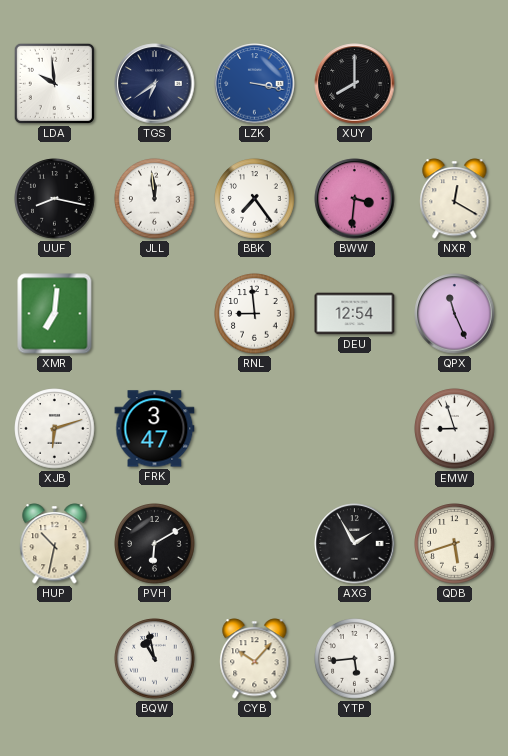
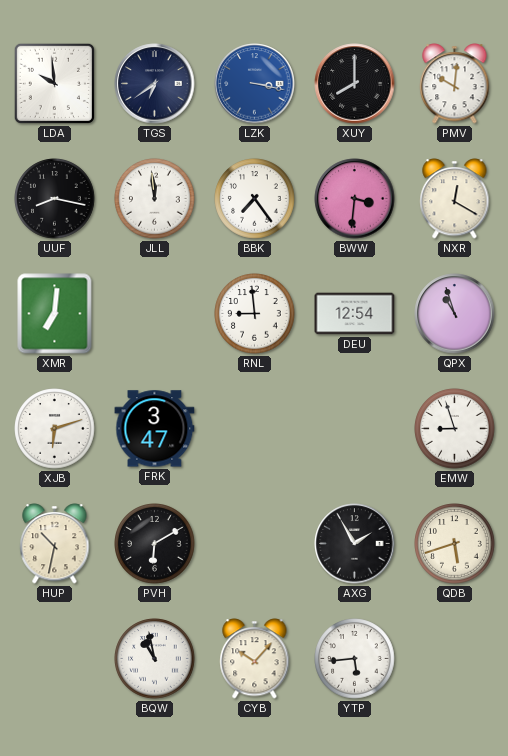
PMV: none -> 10:01 (455, 84)
QPX: 11:26 -> 10:57 (455, 314)
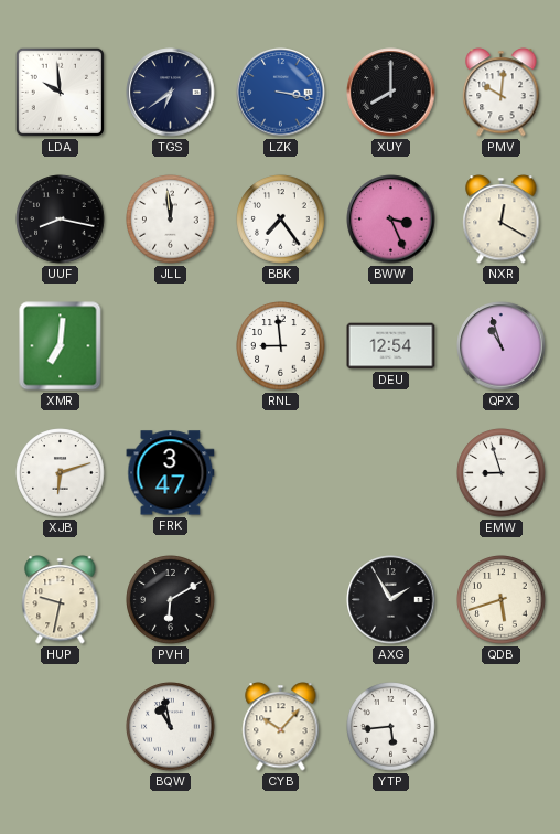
BWW: 3:31 -> 3:26 (391, 220)
HUP: 10:32 -> 9:32 (61, 600)
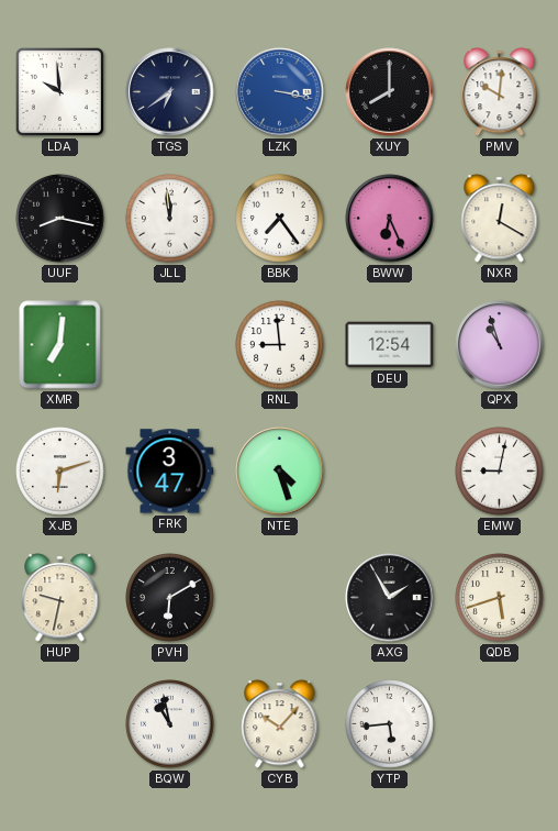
BWW: 3:26 -> 6:26 (390, 219)
NTE: none -> 4:27 (280, 472)
EMW: 8:57 -> 9:02 (500, 472)
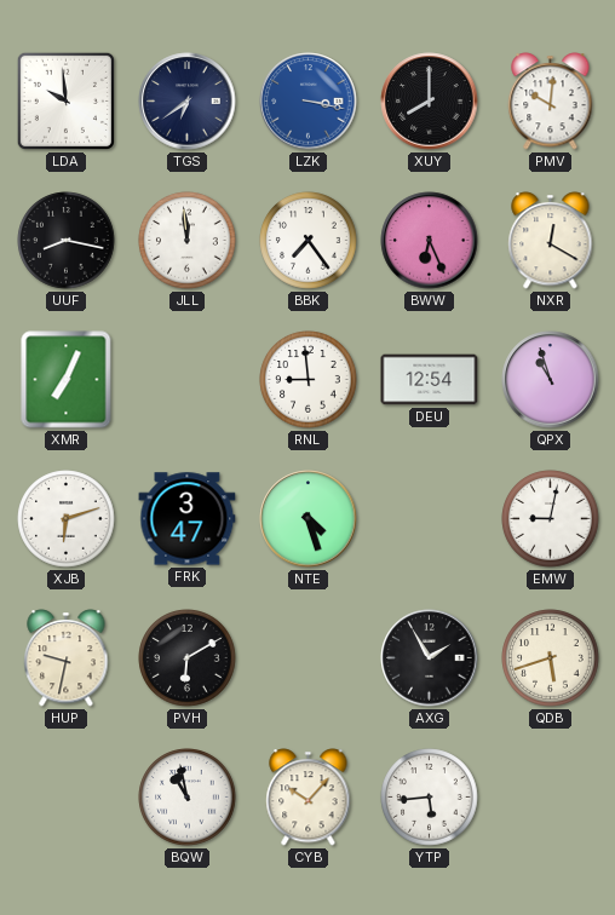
XMR: 7:01 -> 7:04 (67, 380)
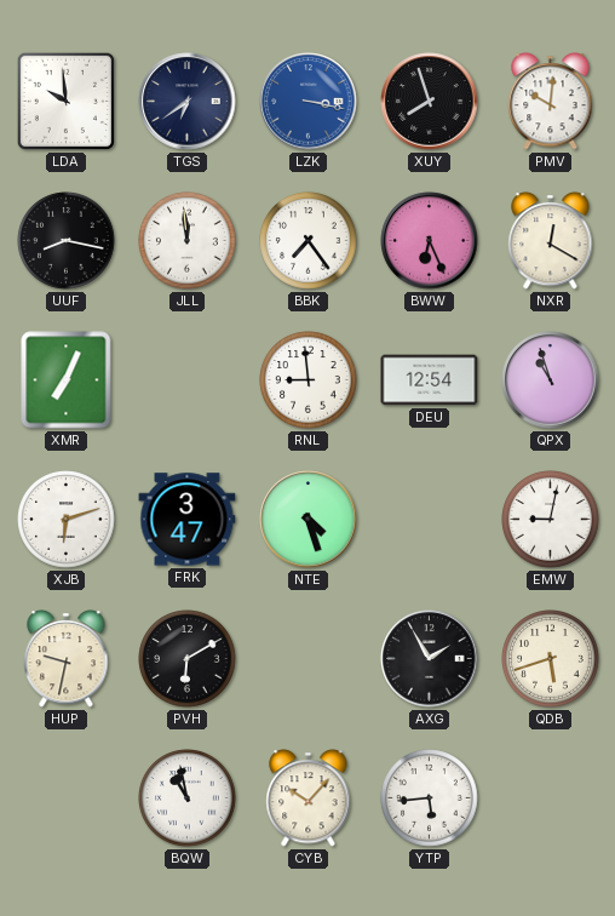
XUY: 8:00 -> 7:57 (430, 102)
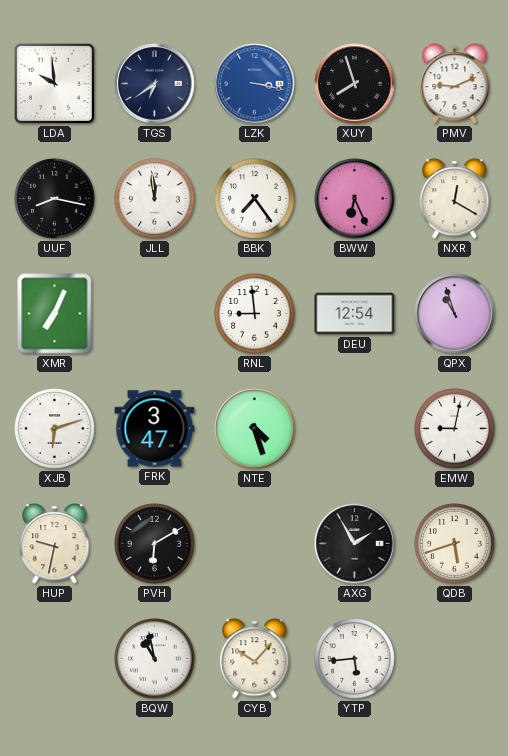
PMV: 10:01 -> 9:11 (455, 84)
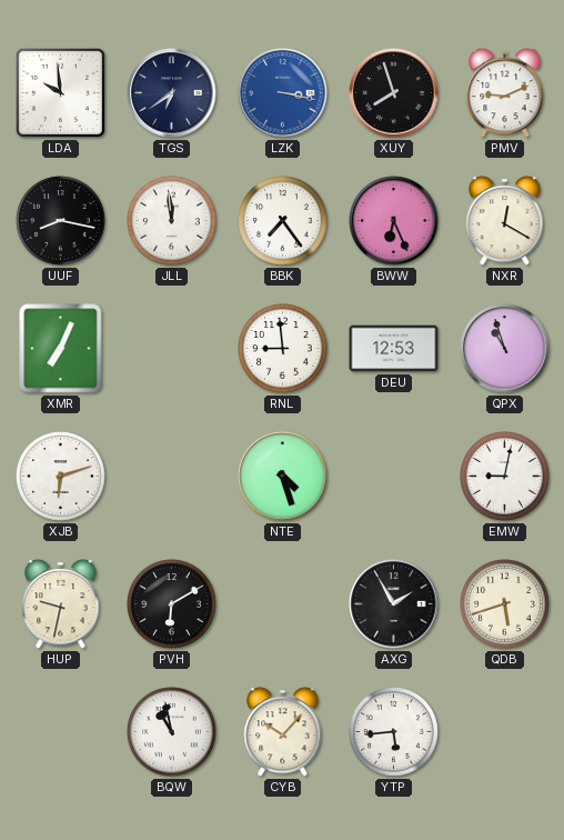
DEU: 12:54 -> 12:53 (394, 349)
FRK: 3:47 -> none (155, 429)
